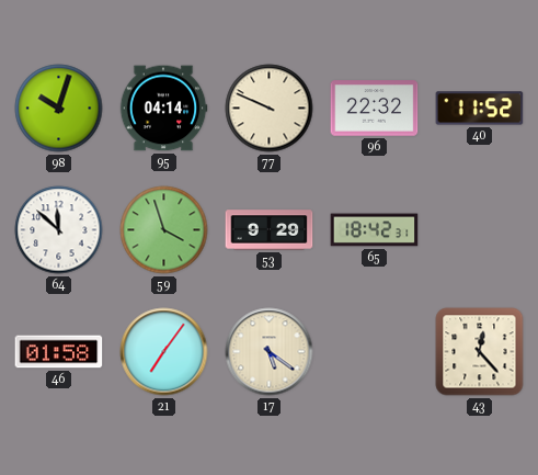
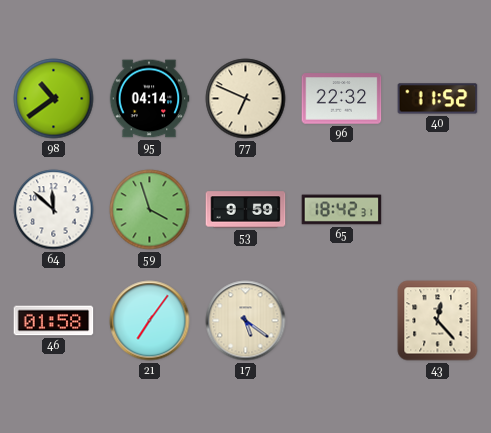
98: 10:03 -> 10:39 (54, 99)
77: 9:49 -> 6:49 (246, 99)
53: 9:29 -> 9:59 (246, 210)
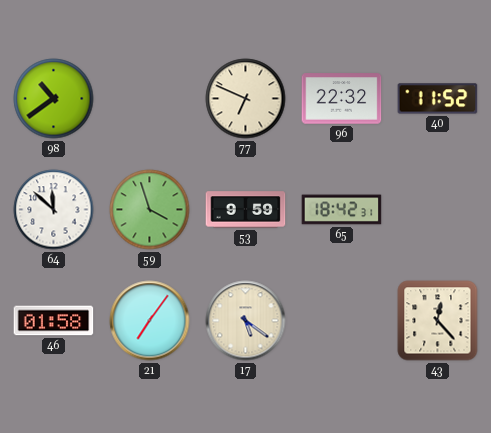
95: 04:14 -> none (149, 99)
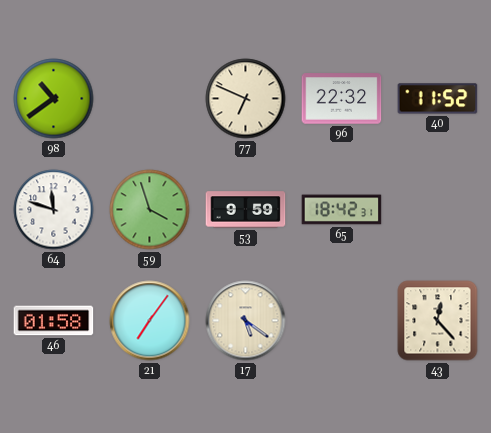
64: 11:52 -> 11:48 (54, 210)
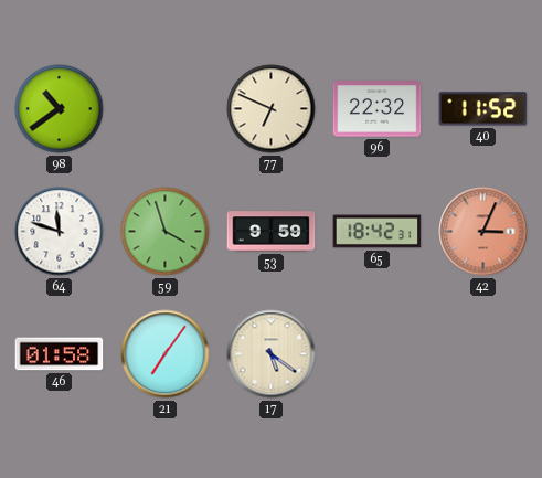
42: none -> 3:04 (483, 232)
43: 12:23 -> none (438, 321)
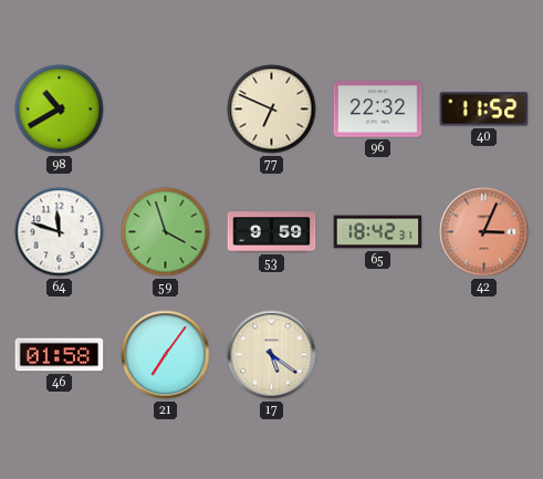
98: 10:39 -> 10:40 (60, 110)
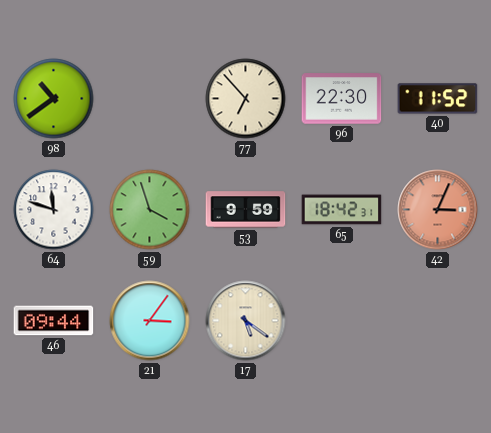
98: 10:40 -> 10:39 (54, 99)
77: 6:49 -> 6:53 (246, 99)
96: 22:32 -> 22:30 (342, 99)
46: 01:58 -> 09:44 (54, 321)
21: 7:06 -> 3:06 (150, 321)
